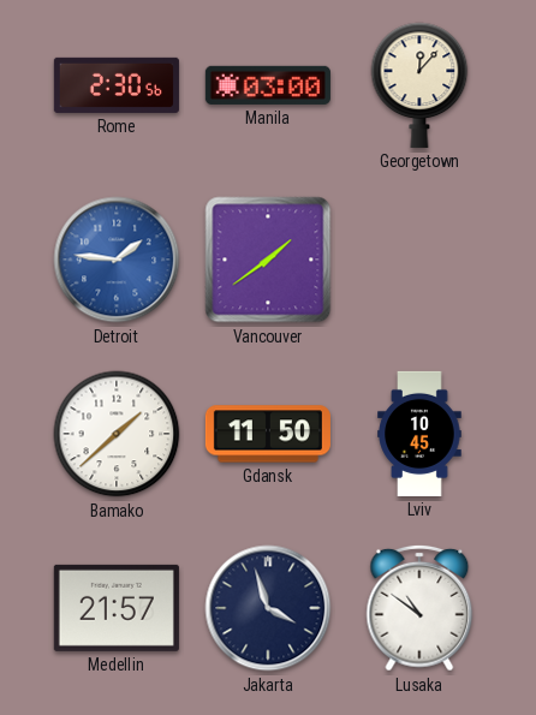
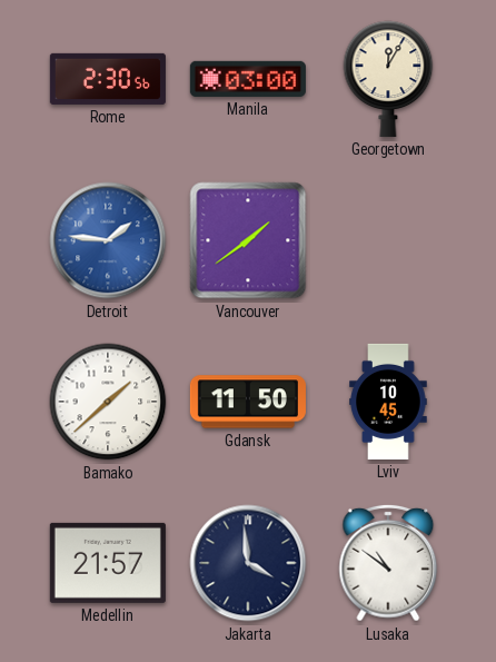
Georgetown: 12:07 -> 12:05 (388, 79)
Jakarta: 3:57 -> 3:59 (248, 563)
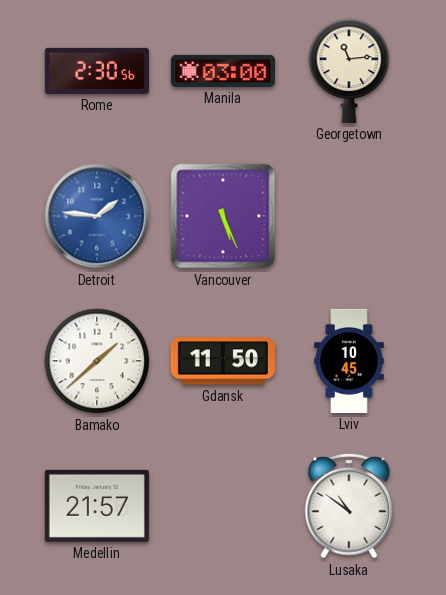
Georgetown: 12:05 -> 11:14 (349, 71)
Vancouver: 1:39 -> 5:26 (223, 216)
Jakarta: 3:59 -> none (248, 563)
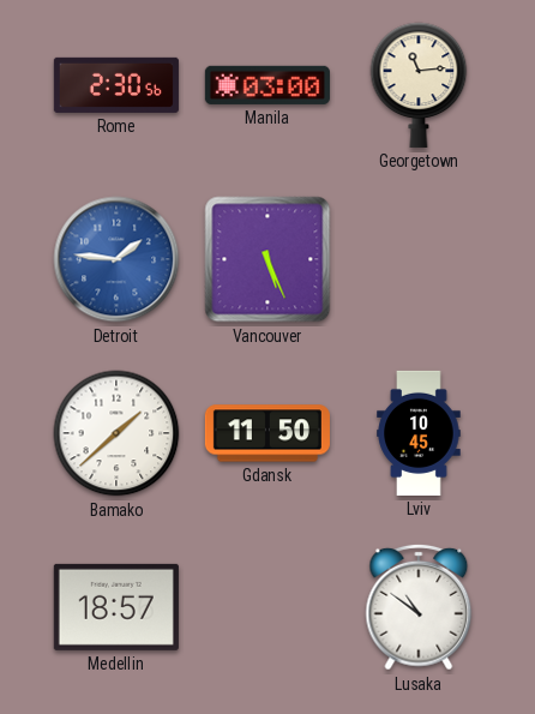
Medellin: 21:57 -> 18:57 (116, 607)
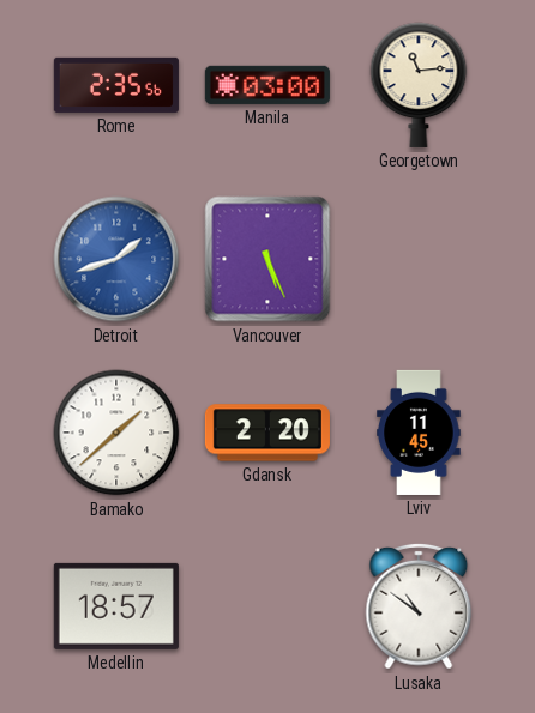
Rome: 2:30 -> 2:35 (116, 85)
Detroit: 1:46 -> 1:42 (116, 259)
Gdansk: 11:50 -> 2:20 (267, 433)
Lviv: 10:45 -> 11:45 (419, 433)
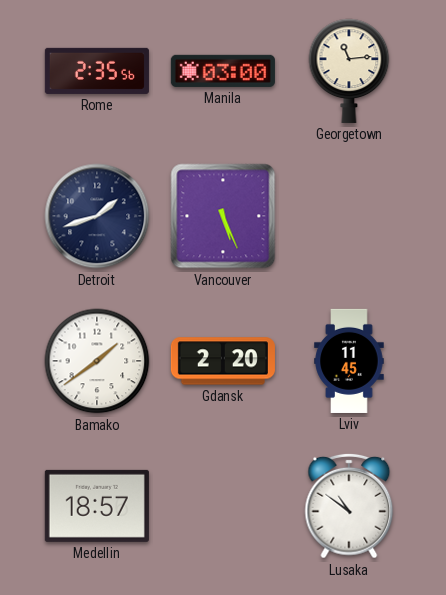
Detroit dial: blue -> navy (97, 216)
Bamako: 1:38 -> 1:39 (97, 361)
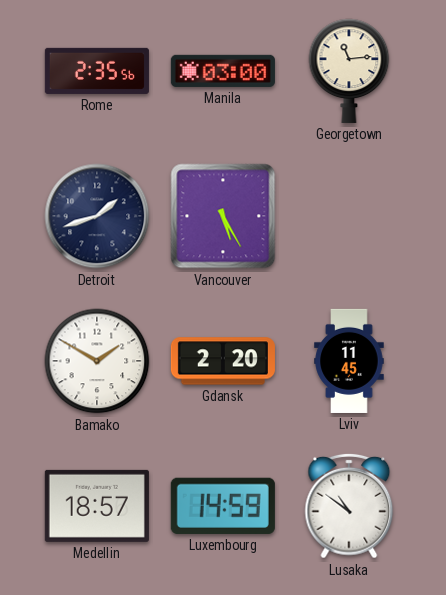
Vancouver: 5:26 -> 5:25 (223, 216)
Bamako: 1:39 -> 1:50 (97, 361)
Luxembourg: none -> 14:59 (223, 506)
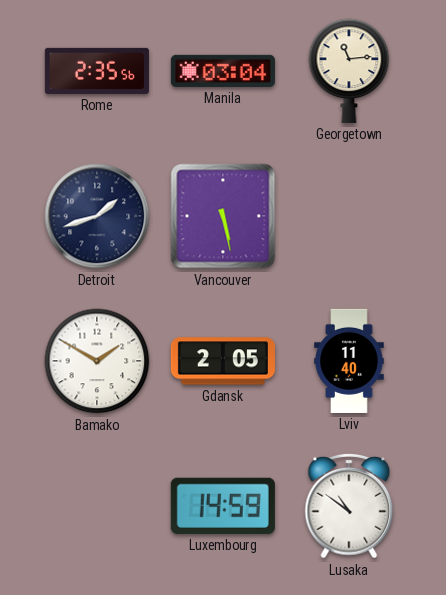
Manila: 03:00 -> 03:04 (223, 71)
Vancouver: 5:25 -> 5:28 (223, 216)
Gdansk: 2:20 -> 2:05 (223, 361)
Lviv: 11:45 -> 11:40 (349, 361)
Medellin: 18:57 -> none (97, 506)
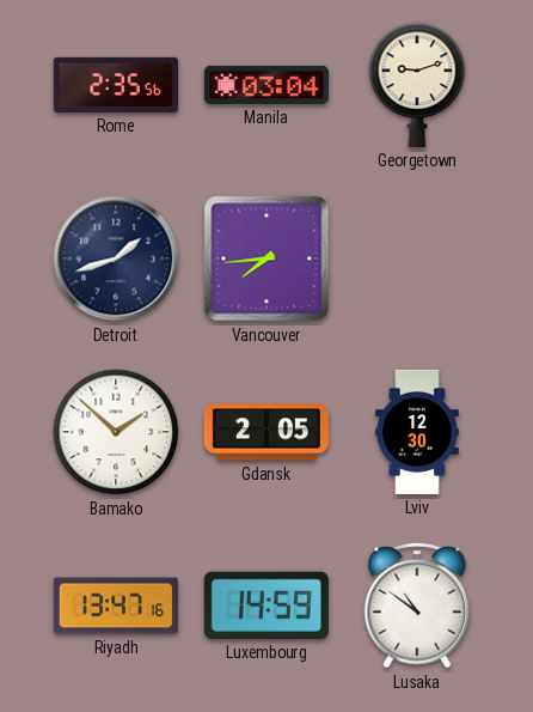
Georgetown: 11:14 -> 9:12 (417, 85)
Vancouver: 5:28 -> 7:44 (266, 258)
Bamako: 1:50 -> 1:52 (116, 432)
Lviv: 11:40 -> 12:30 (417, 432)
Riyadh: none -> 13:47 (116, 605)
